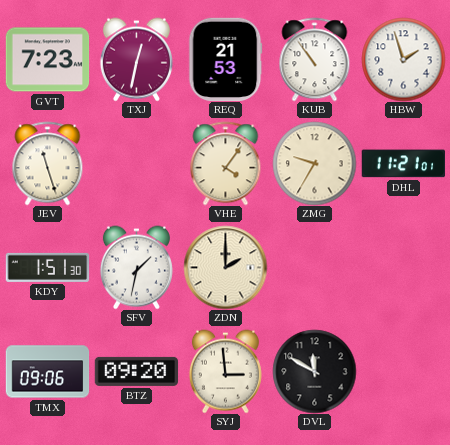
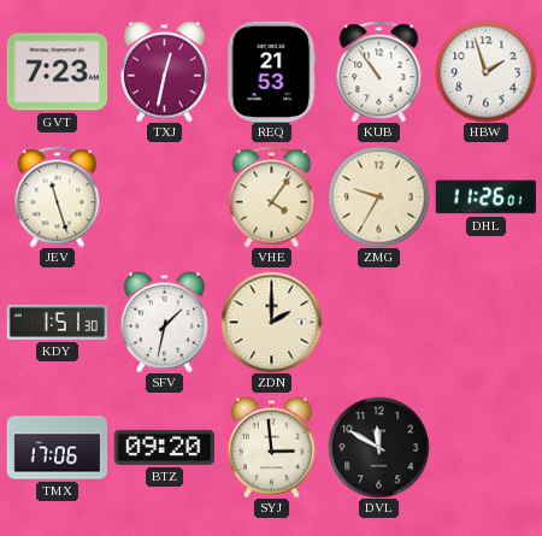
DHL: 11:21 -> 11:26 (485, 198)
TMX: 09:06 -> 17:06 (57, 448)
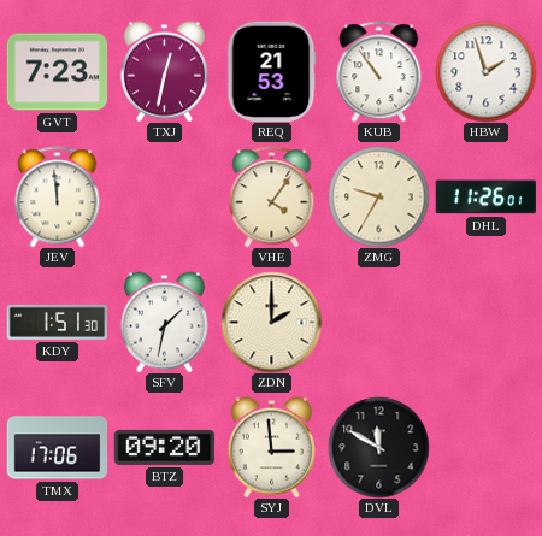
JEV: 11:27 -> 11:59 (58, 196)
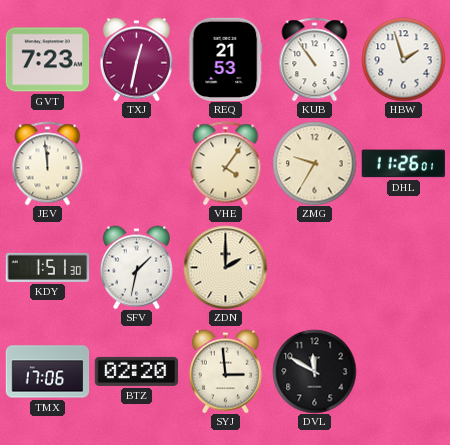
BTZ: 09:20 -> 02:20 (136, 371)
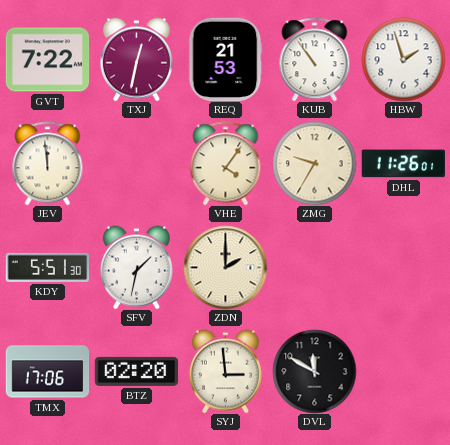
GVT: 7:23 -> 7:22 (47, 60)
KDY: 1:51 -> 5:51 (47, 267)
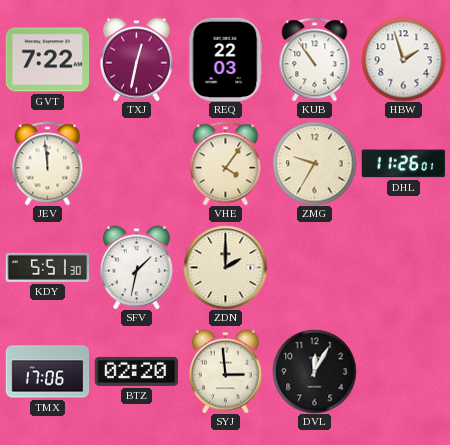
REQ: 21:53 -> 22:03 (226, 59)
DVL: 11:50 -> 12:05 (314, 371)
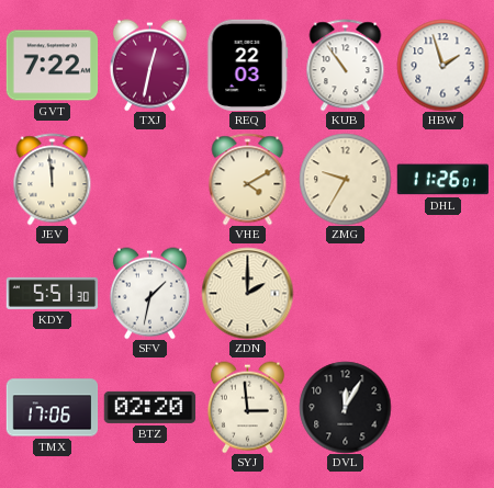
VHE: 4:06 -> 4:10 (248, 179)
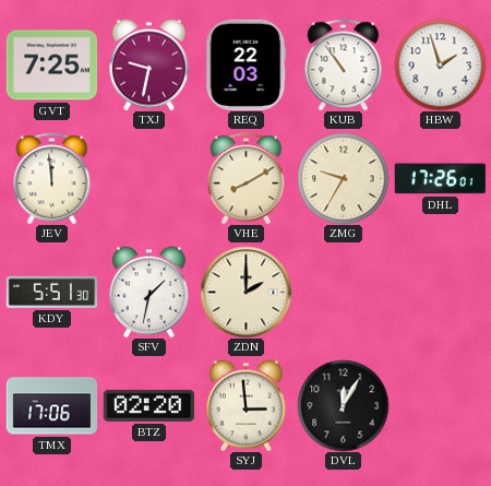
GVT: 7:22 -> 7:25 (51, 66)
TXJ: 12:32 -> 9:32 (148, 64)
VHE: 4:10 -> 8:10 (247, 178)
DHL: 11:26 -> 17:26 (440, 179)
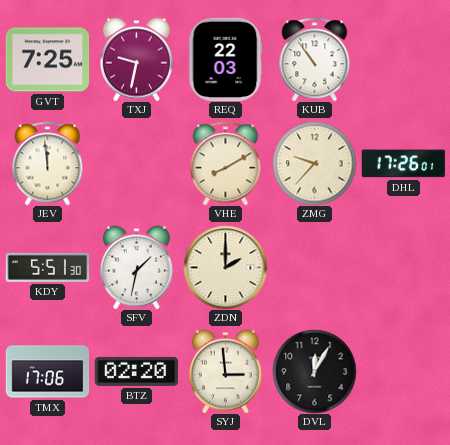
HBW: 1:57 -> none (440, 64)
ZMG: 9:35 -> 9:37 (314, 163)
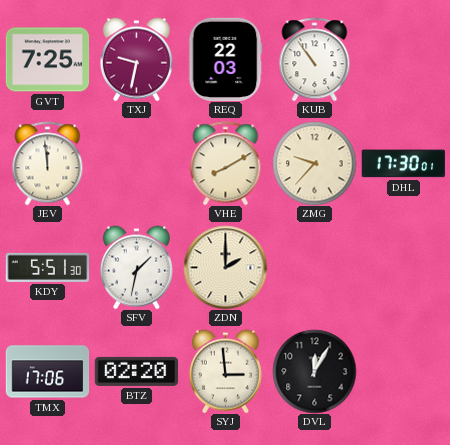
DHL: 17:26 -> 17:30 (403, 164)
